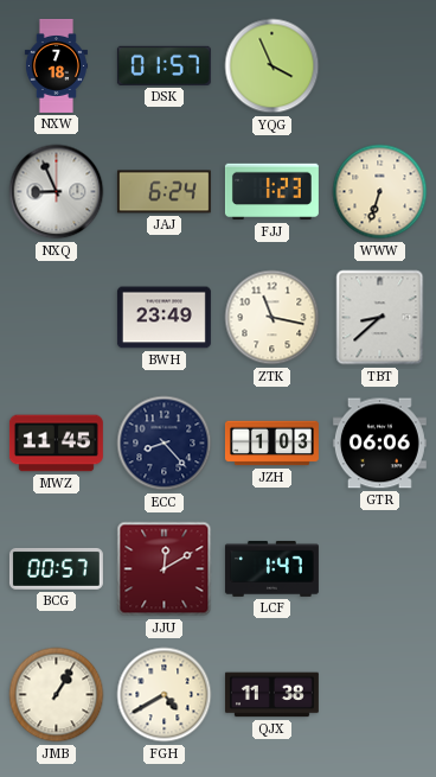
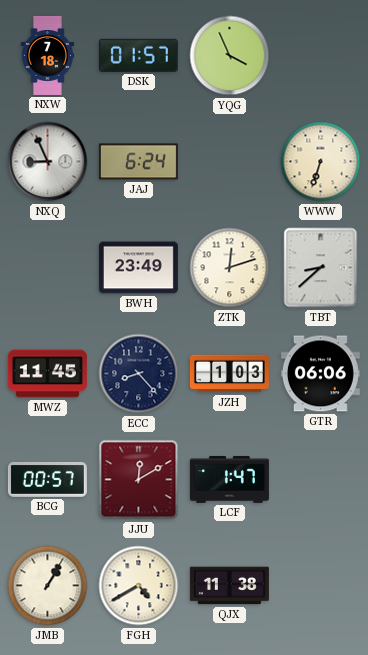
FJJ: 1:23 -> none (271, 192)
ZTK: 11:17 -> 12:12 (230, 268)
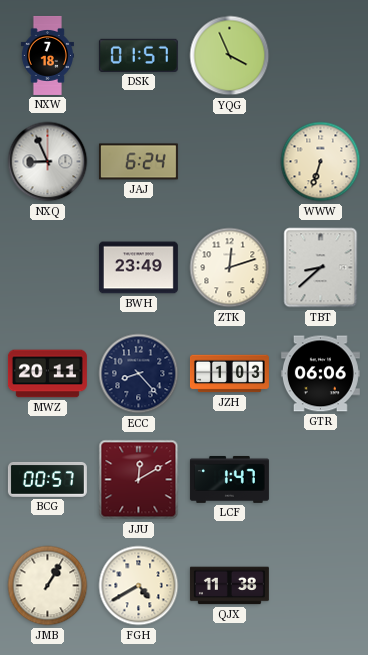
MWZ: 11:45 -> 20:11 (47, 374)
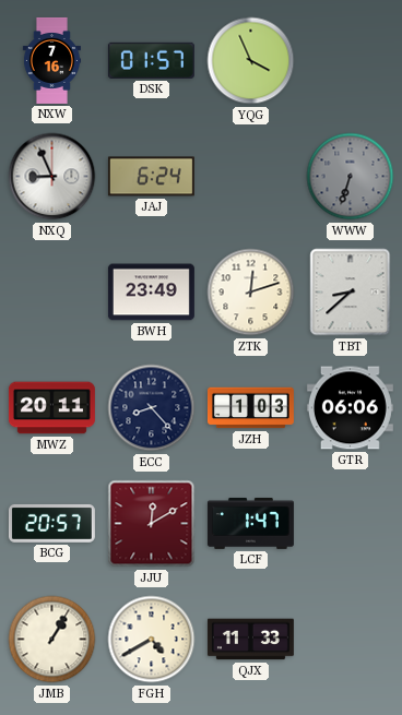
NXW: 7:18 -> 7:16 (51, 60)
WWW dial: cream -> grey (351, 177)
BCG: 00:57 -> 20:57 (51, 523)
QJX: 11:38 -> 11:33 (250, 640)
